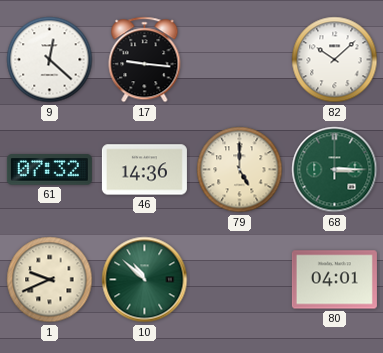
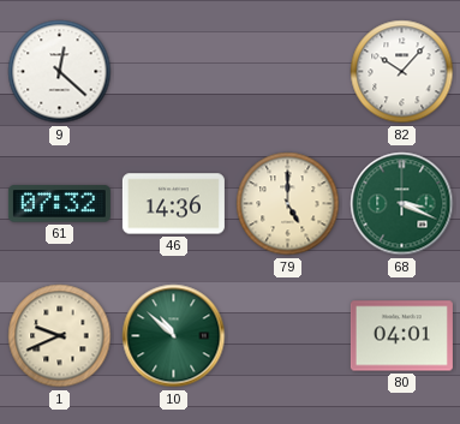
17: 9:16 -> none (145, 60)
82: 10:08 -> 10:07 (402, 72)
68: 3:15 -> 3:19 (402, 204)
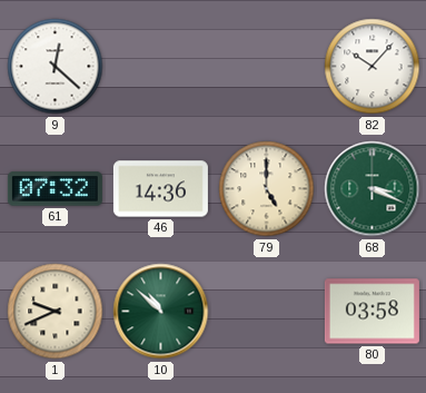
80: 04:01 -> 03:58 (371, 312)
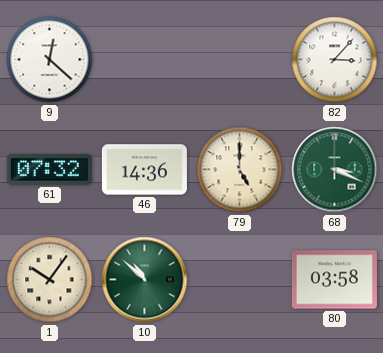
82: 10:07 -> 3:07 (335, 60)
1: 9:41 -> 10:06 (50, 280)
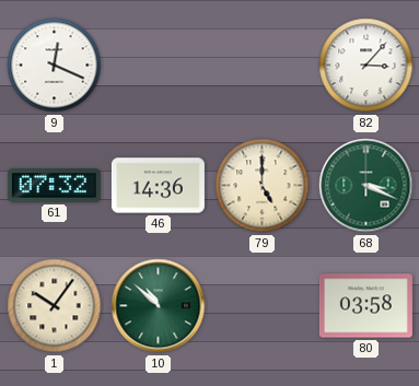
9: 12:22 -> 12:19 (55, 66)
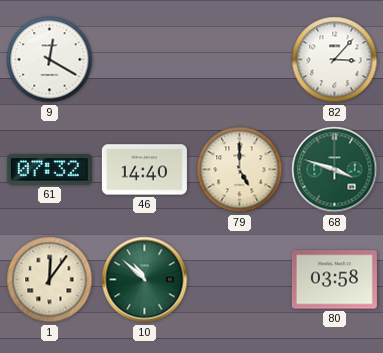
9: 12:19 -> 12:20 (50, 60)
46: 14:36 -> 14:40 (144, 170)
68: 3:19 -> 3:48 (335, 170)
1: 10:06 -> 12:06 (50, 280)
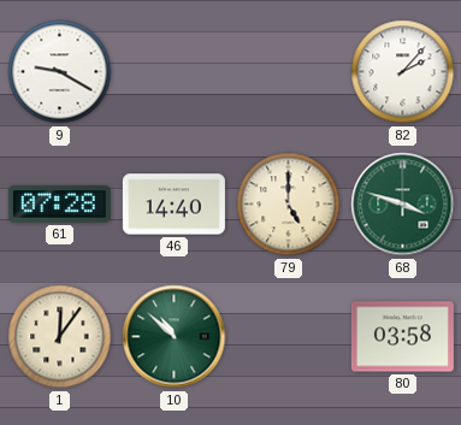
9: 12:20 -> 9:20 (60, 72)
82: 3:07 -> 2:07 (403, 72)
61: 07:32 -> 07:28 (59, 205)
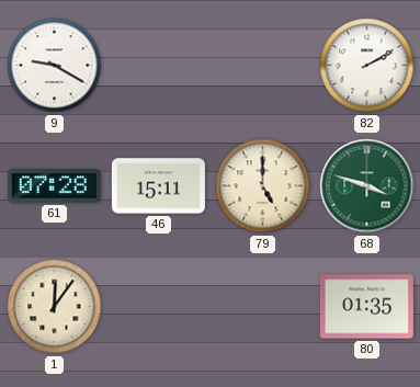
82: 2:07 -> 2:10 (367, 66)
46: 14:40 -> 15:11 (158, 186)
10: 10:52 -> none (175, 337)
80: 03:58 -> 01:35 (366, 307)
